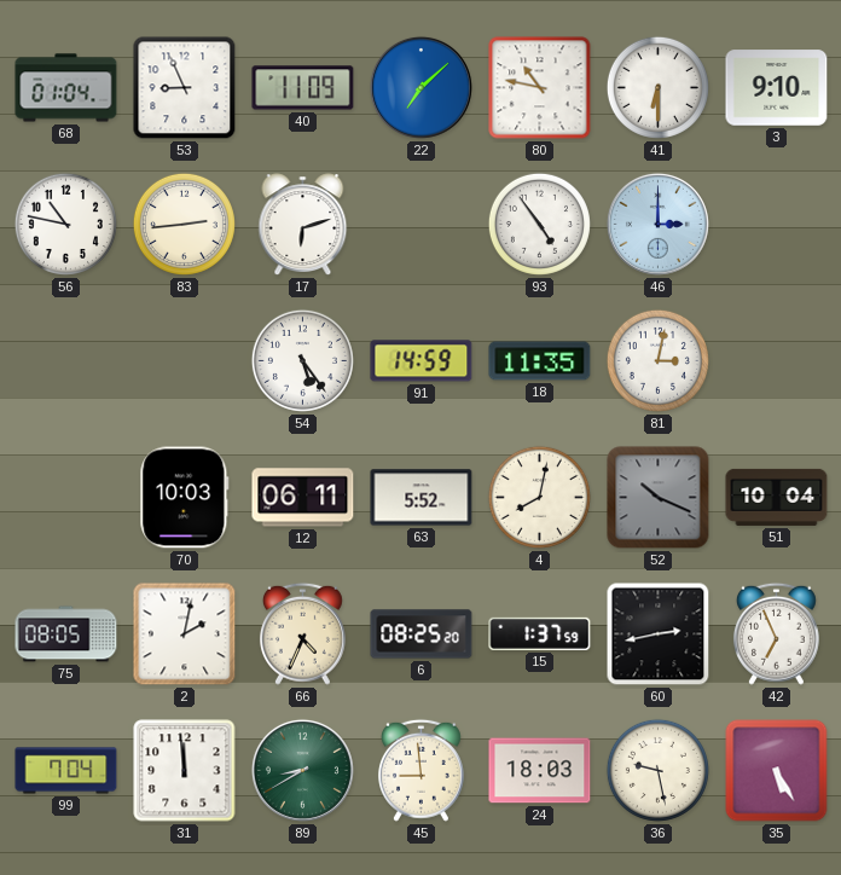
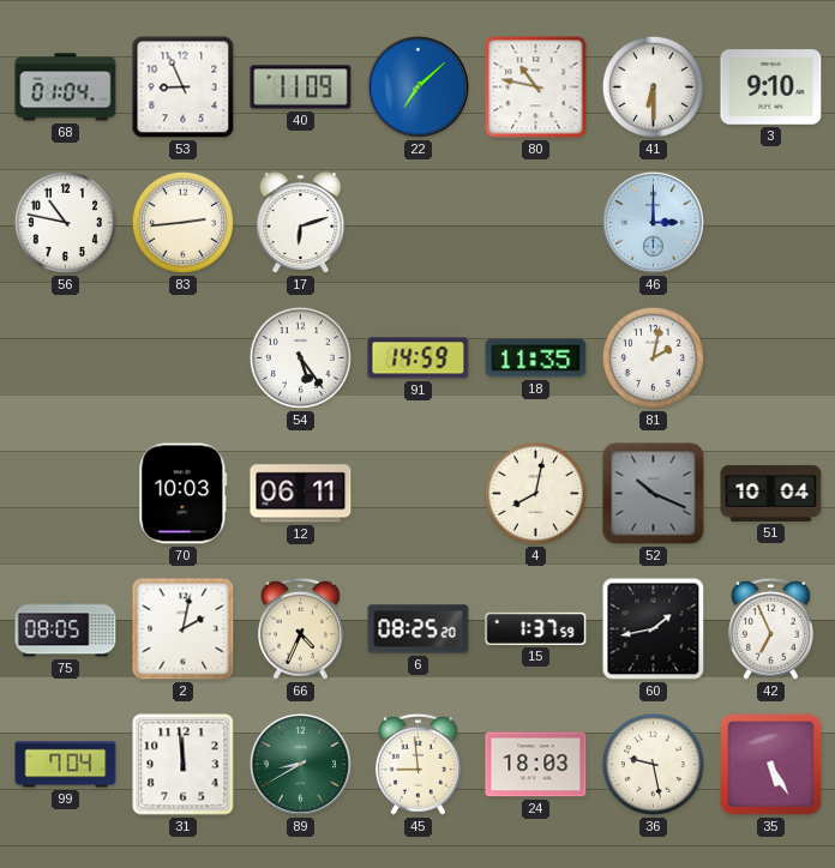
93: 4:54 -> none (539, 224)
81: 3:02 -> 2:02 (653, 357)
63: 5:52 -> none (422, 498)
60: 2:43 -> 1:43 (654, 629)
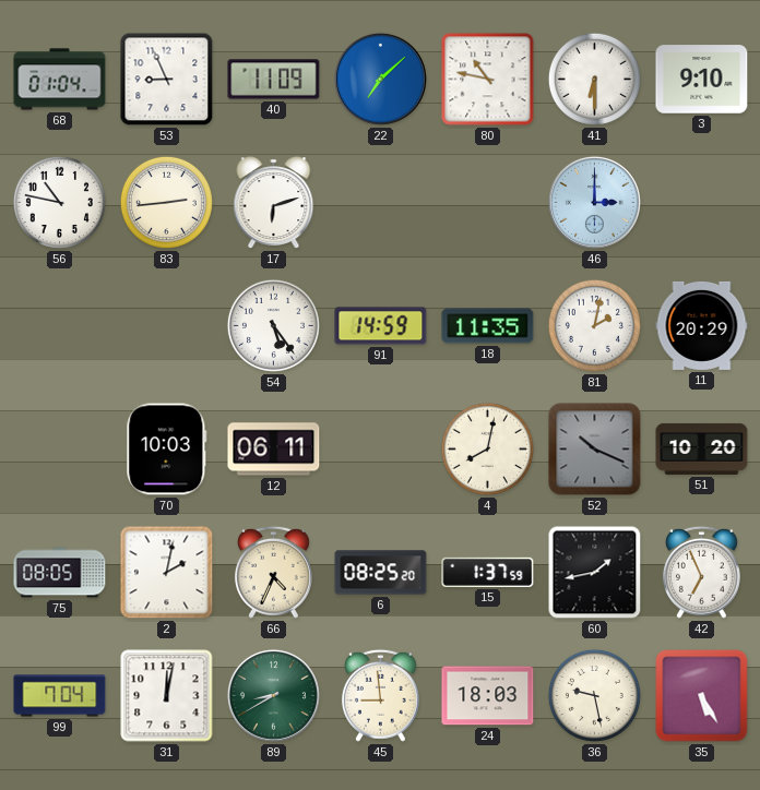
11: none -> 20:29 (702, 325)
51: 10:04 -> 10:20 (702, 448)
31: 11:59 -> 12:02 (167, 696)
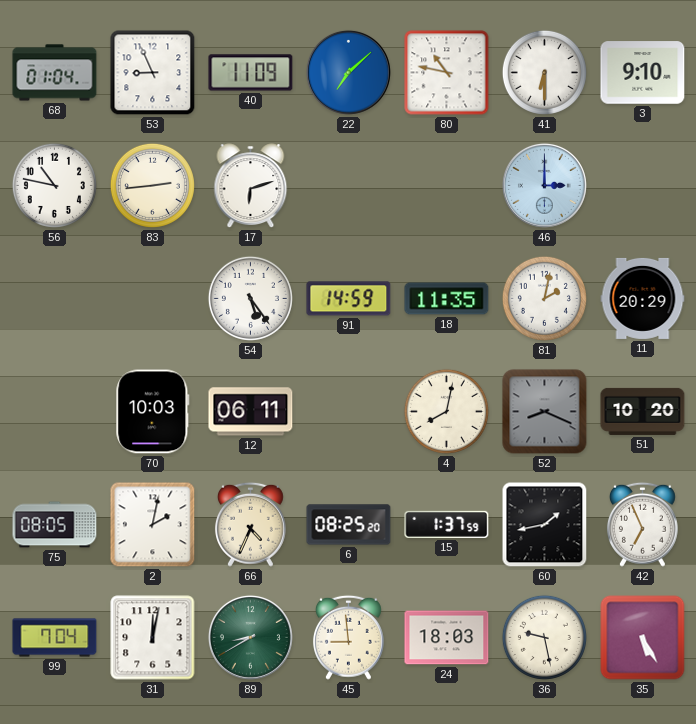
52: 10:19 -> 8:19 (545, 412)
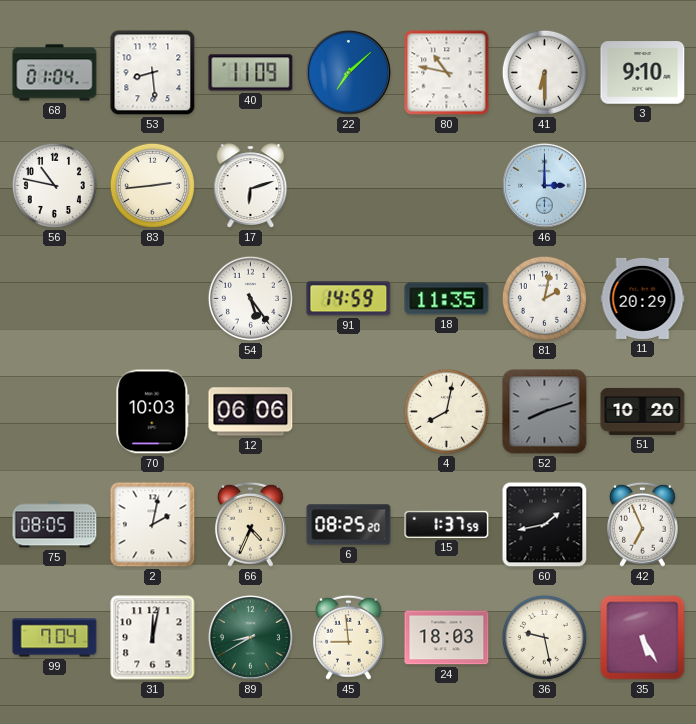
53: 8:56 -> 8:29 (153, 73)
12: 06:11 -> 06:06 (251, 412)
52: 8:19 -> 8:12 (545, 412)
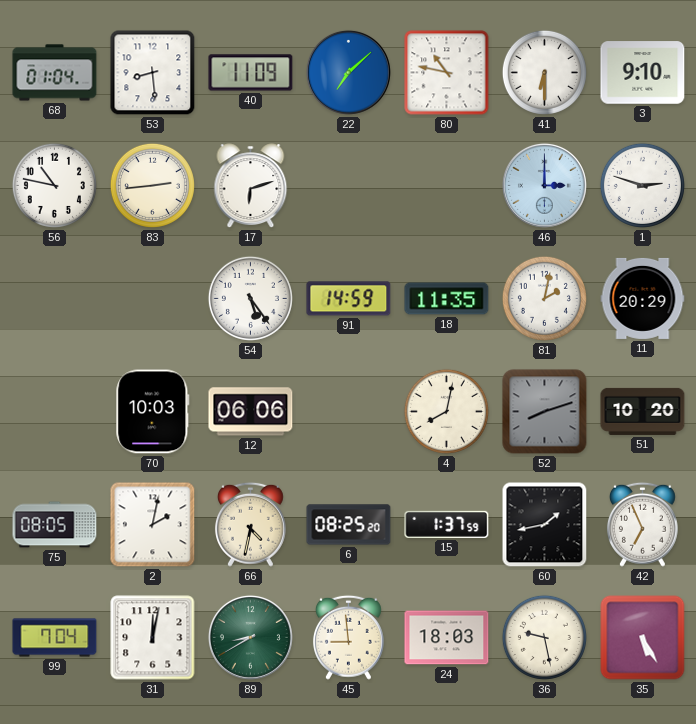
1: none -> 2:48 (642, 185)
66: 4:34 -> 4:32 (250, 524)
